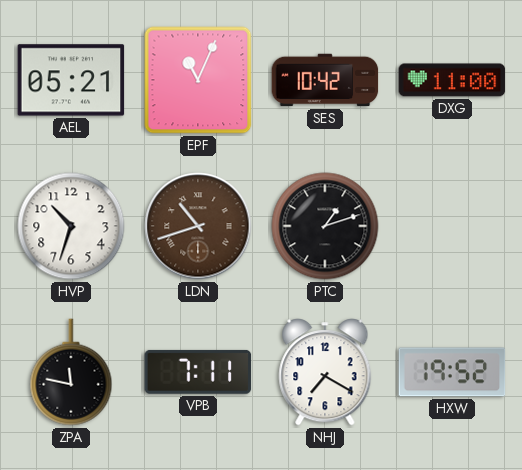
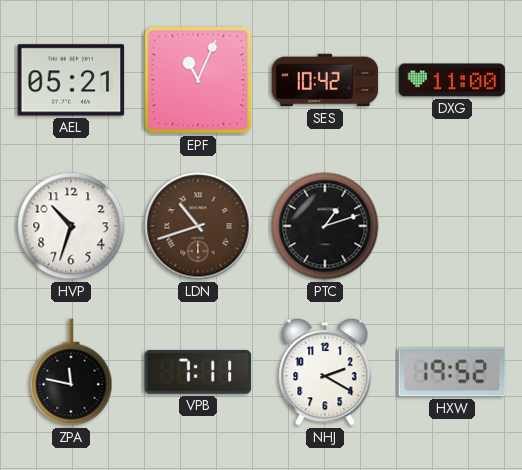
NHJ: 7:20 -> 2:20 (325, 372)
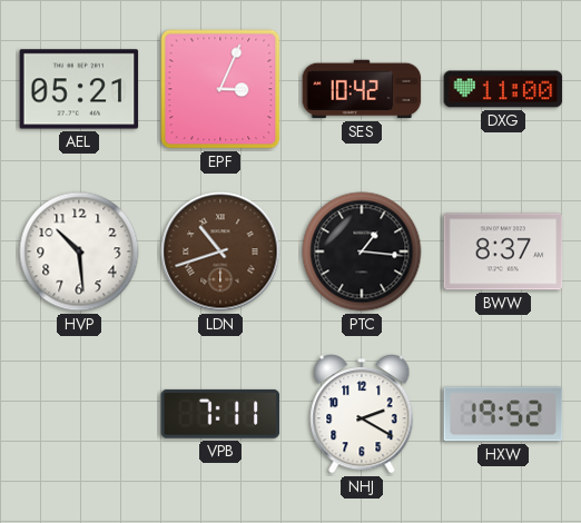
EPF: 11:04 -> 3:04 (220, 89)
HVP: 10:33 -> 10:29 (79, 251)
PTC: 1:12 -> 1:16 (362, 251)
BWW: none -> 8:37 (503, 251)
ZPA: 11:47 -> none (71, 372)
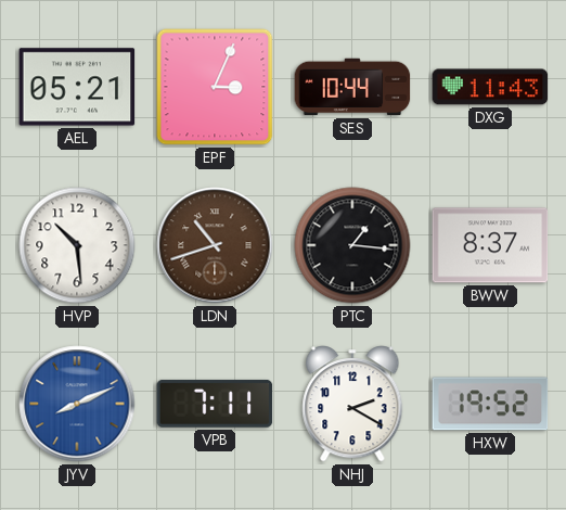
SES: 10:42 -> 10:44 (352, 87)
DXG: 11:00 -> 11:43 (490, 87)
JYV: none -> 8:11 (77, 404)
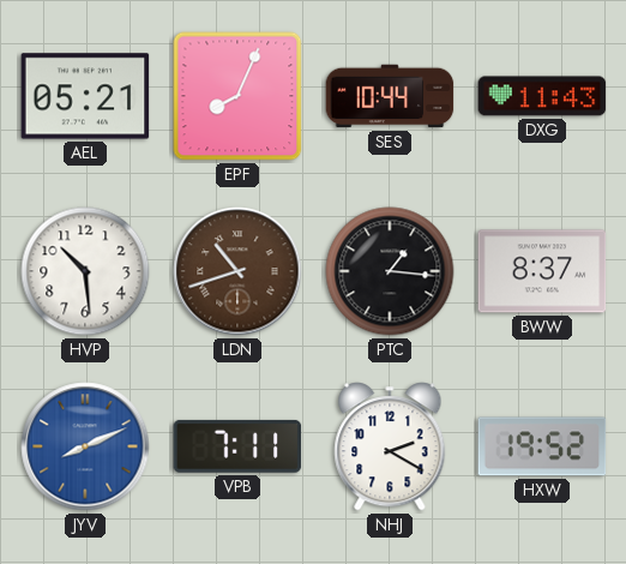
EPF: 3:04 -> 8:04 (237, 96)
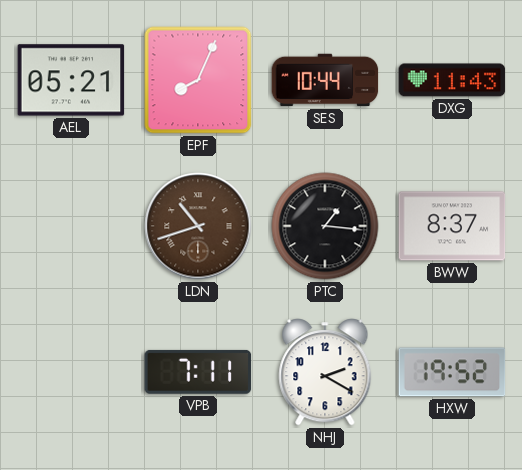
HVP: 10:29 -> none (85, 271)
JYV: 8:11 -> none (85, 446)
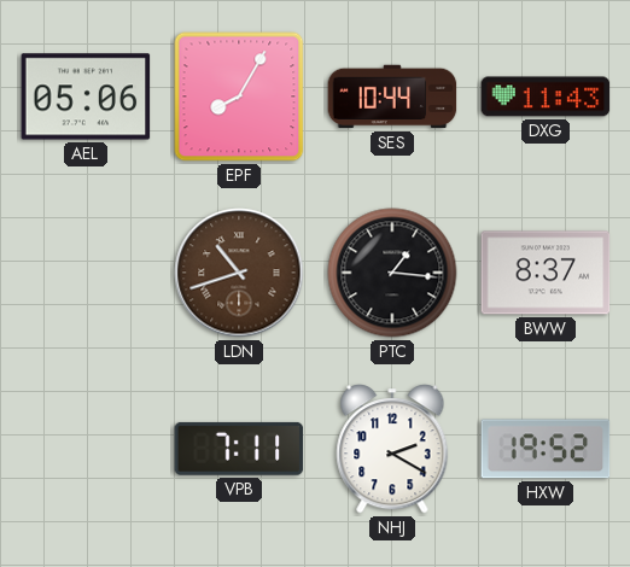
AEL: 05:21 -> 05:06 (86, 97)
EPF: 8:04 -> 8:05 (239, 97)
